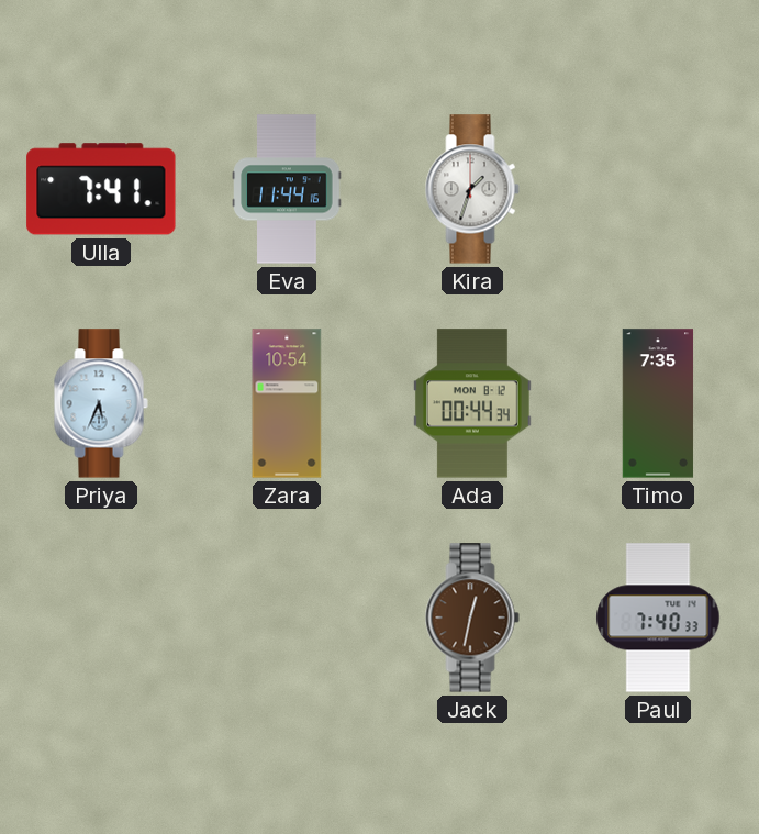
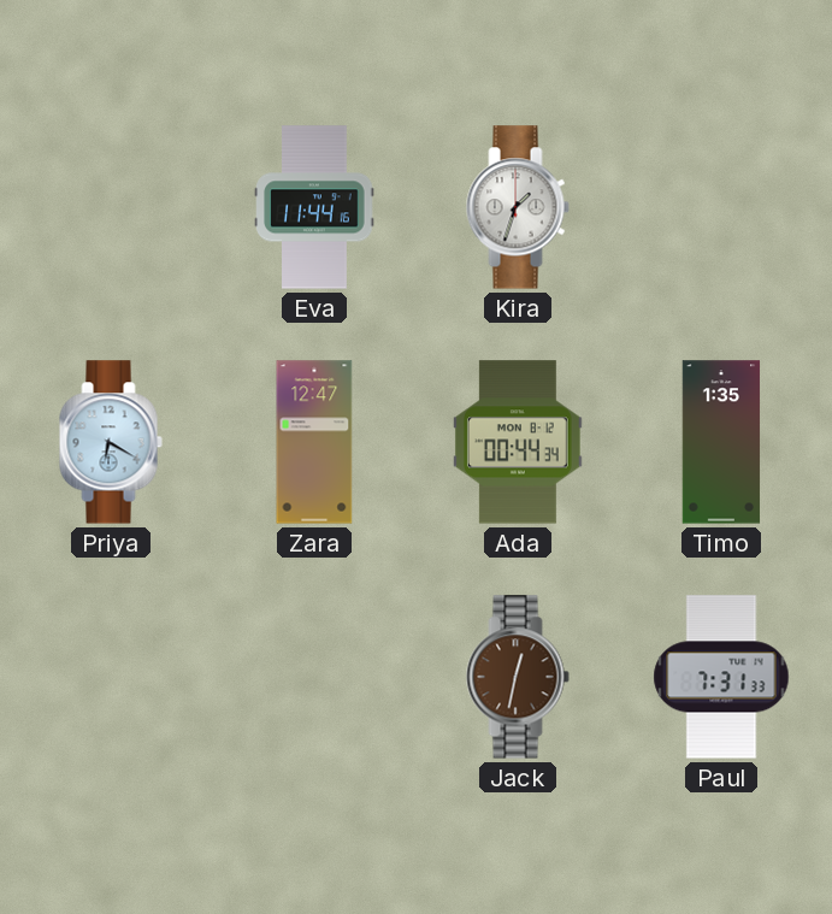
Ulla: 7:41 -> none (101, 189)
Priya: 5:34 -> 6:20 (111, 442)
Zara: 10:54 -> 12:47 (314, 442)
Timo: 7:35 -> 1:35 (721, 442)
Paul: 7:40 -> 7:31 (721, 677)
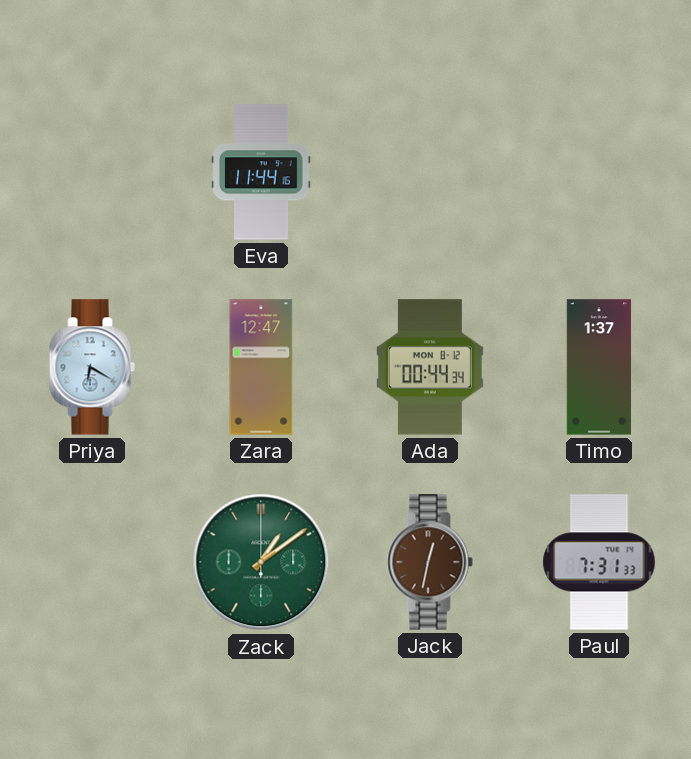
Kira: 1:33 -> none (518, 207)
Timo: 1:35 -> 1:37 (599, 367)
Zack: none -> 1:09 (261, 562)
